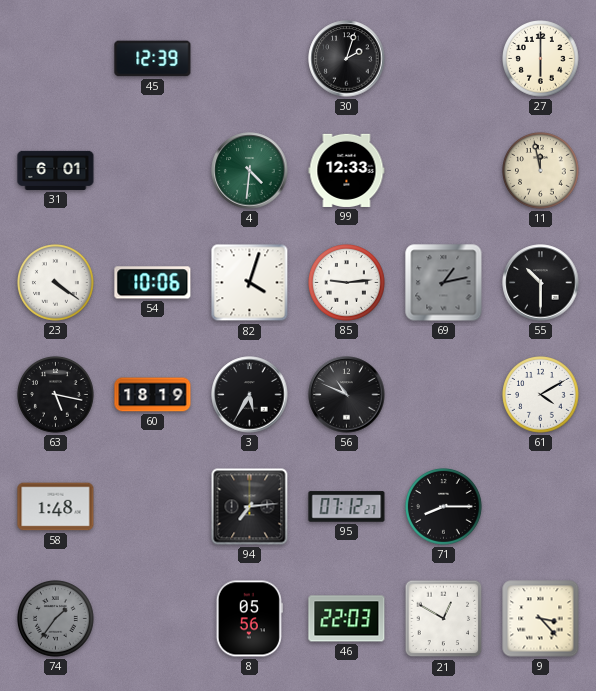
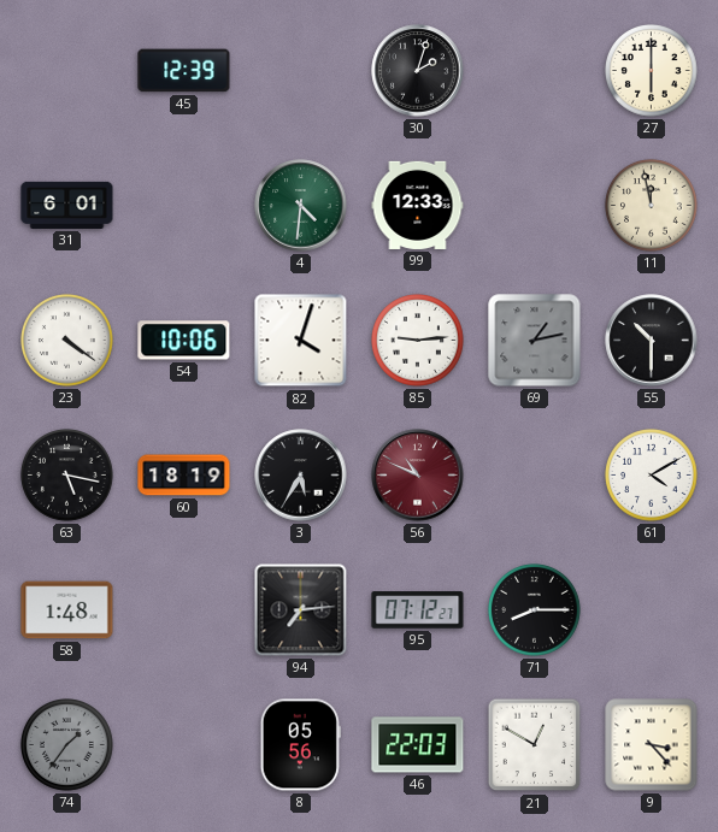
56 dial: black -> burgundy (418, 476)
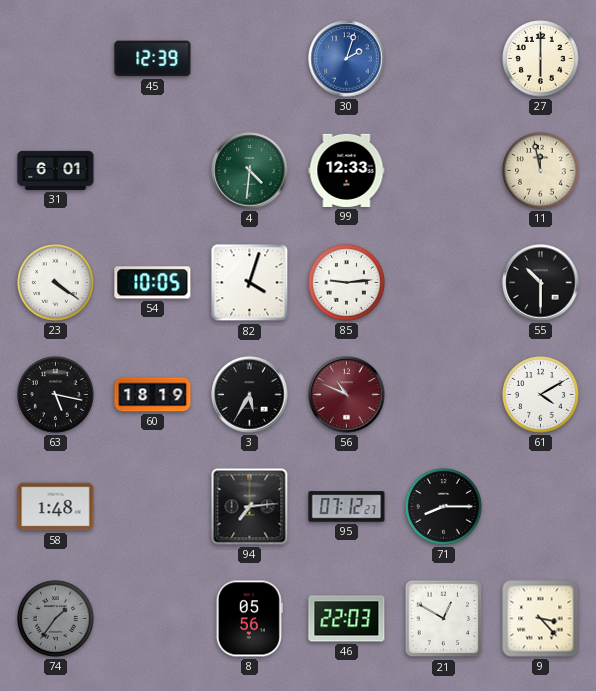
30 dial: black -> blue (347, 59)
54: 10:06 -> 10:05 (153, 283)
69: 1:13 -> none (535, 341)
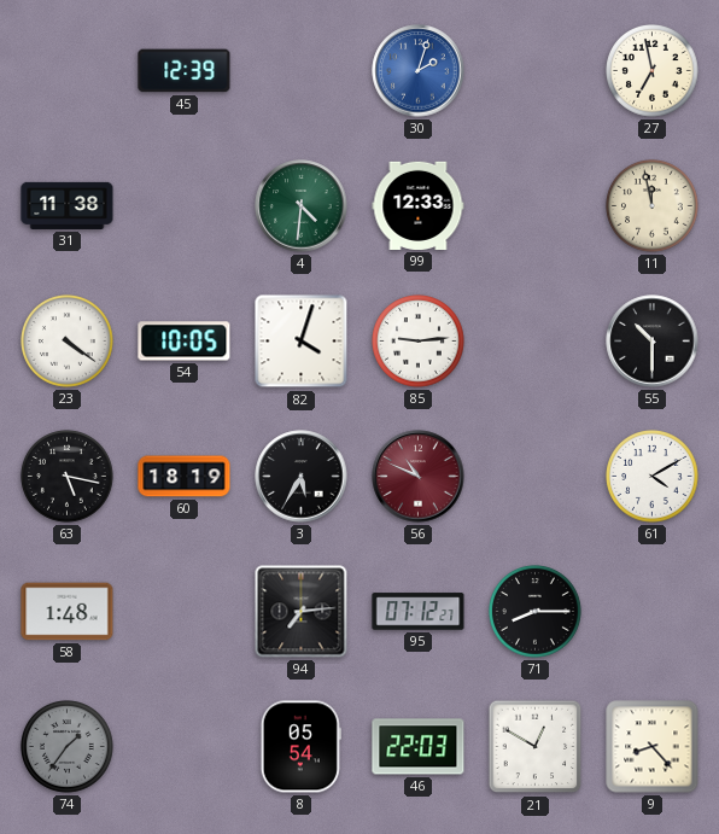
27: 6:00 -> 6:58 (653, 71)
31: 6:01 -> 11:38 (68, 205)
8: 05:56 -> 05:54 (300, 747)
9: 3:23 -> 8:23 (653, 747)
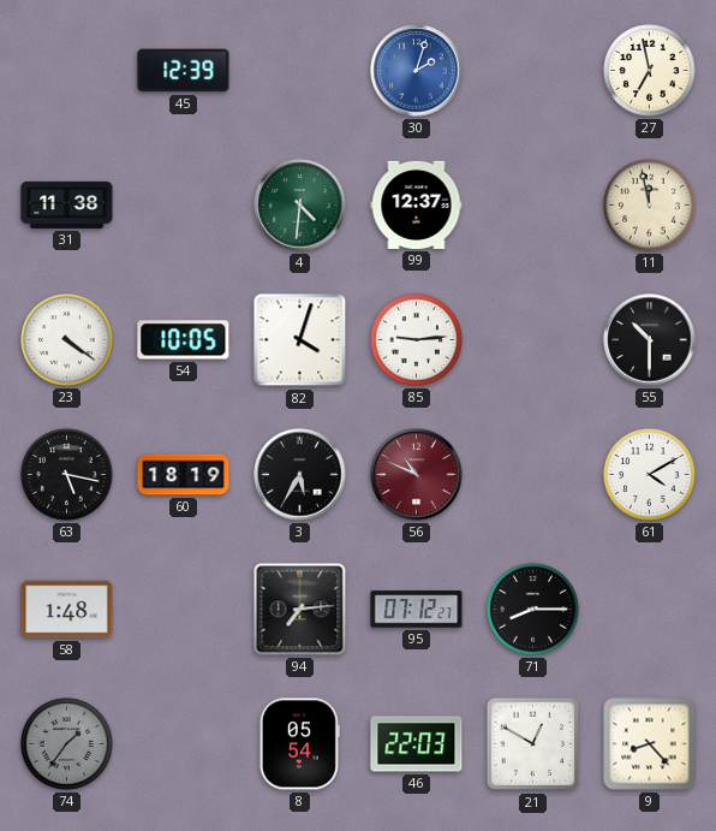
99: 12:33 -> 12:37 (417, 204)
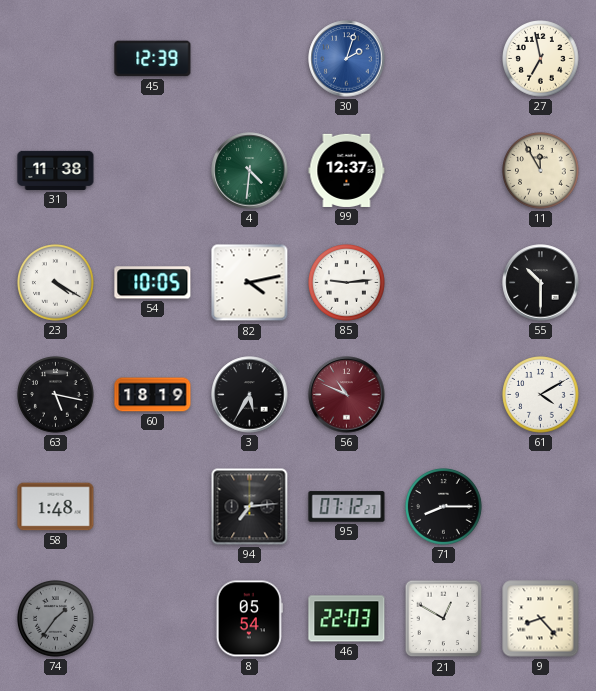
11: 11:58 -> 11:55 (541, 171)
23: 4:21 -> 4:20 (56, 283)
82: 4:03 -> 4:13 (250, 283)
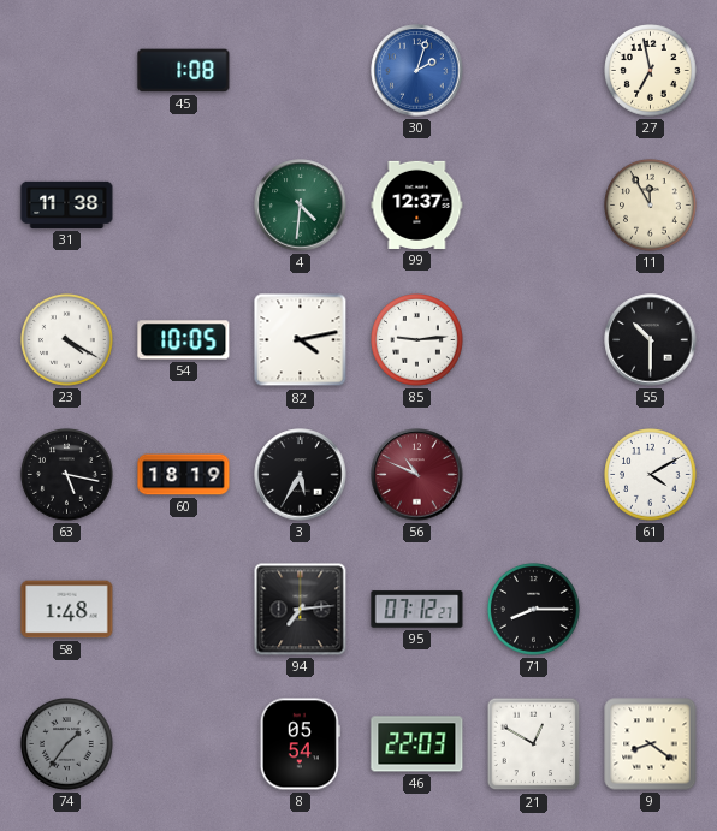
45: 12:39 -> 1:08 (184, 71)
9: 8:23 -> 8:21 (651, 744)
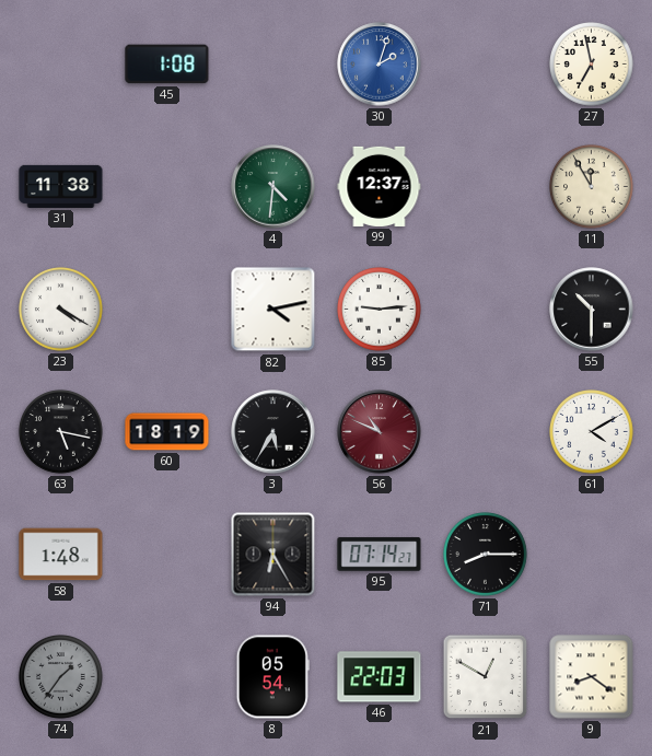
54: 10:05 -> none (184, 340)
94: 7:14 -> 6:25 (273, 555)
95: 07:12 -> 07:14 (380, 555)
